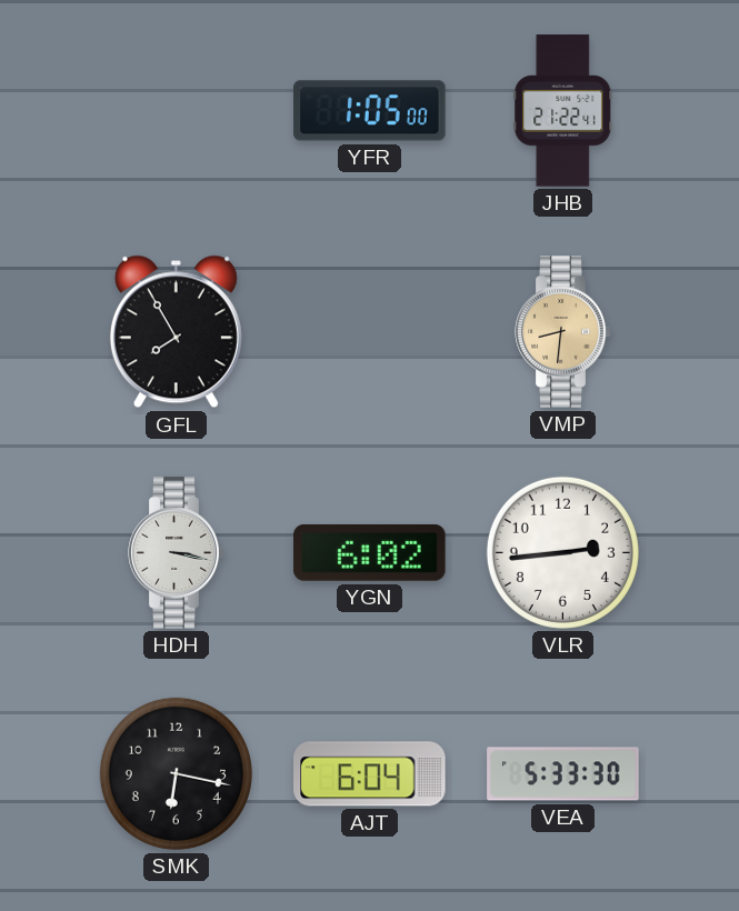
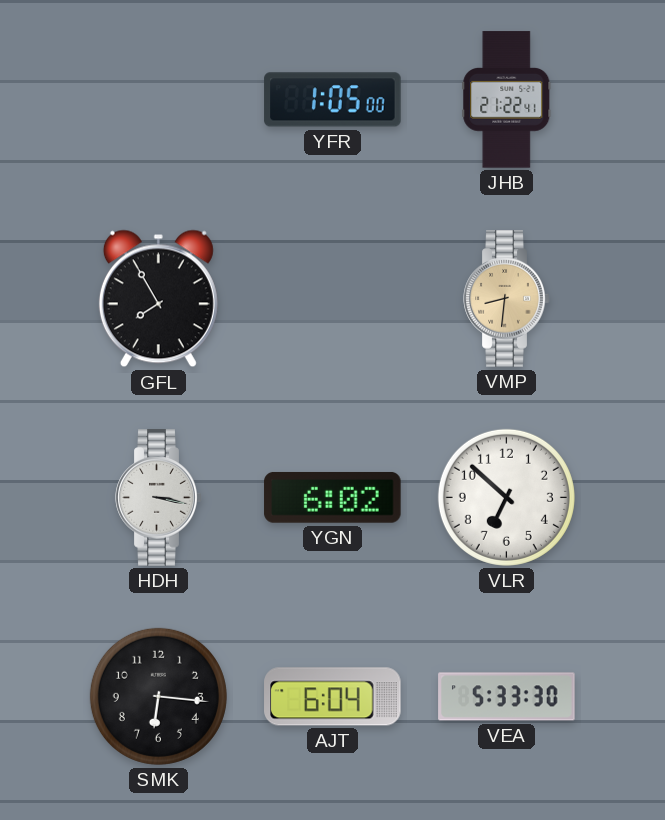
VLR: 2:44 -> 6:52 (506, 497)
SMK: 6:17 -> 6:16 (158, 696)
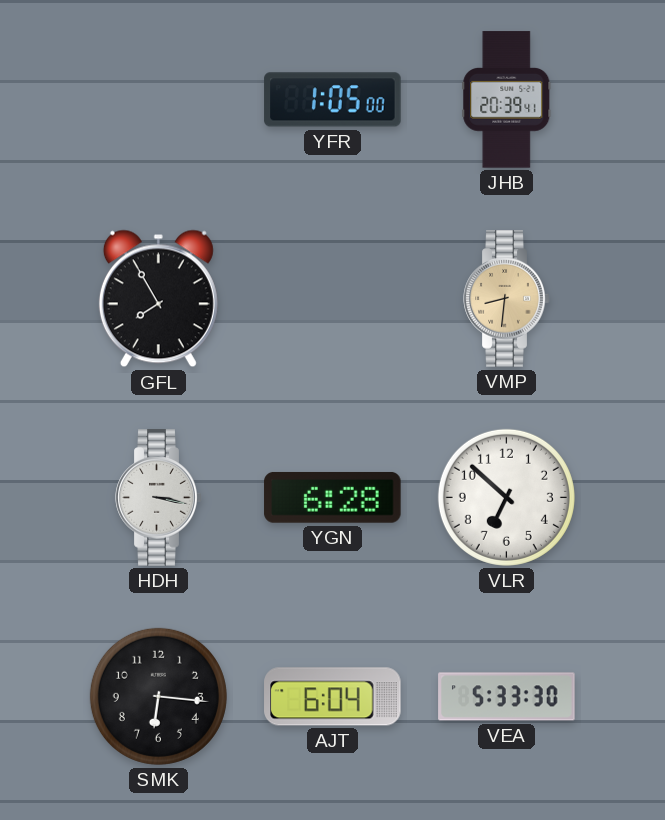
JHB: 21:22 -> 20:39 (507, 100)
YGN: 6:02 -> 6:28 (333, 498)
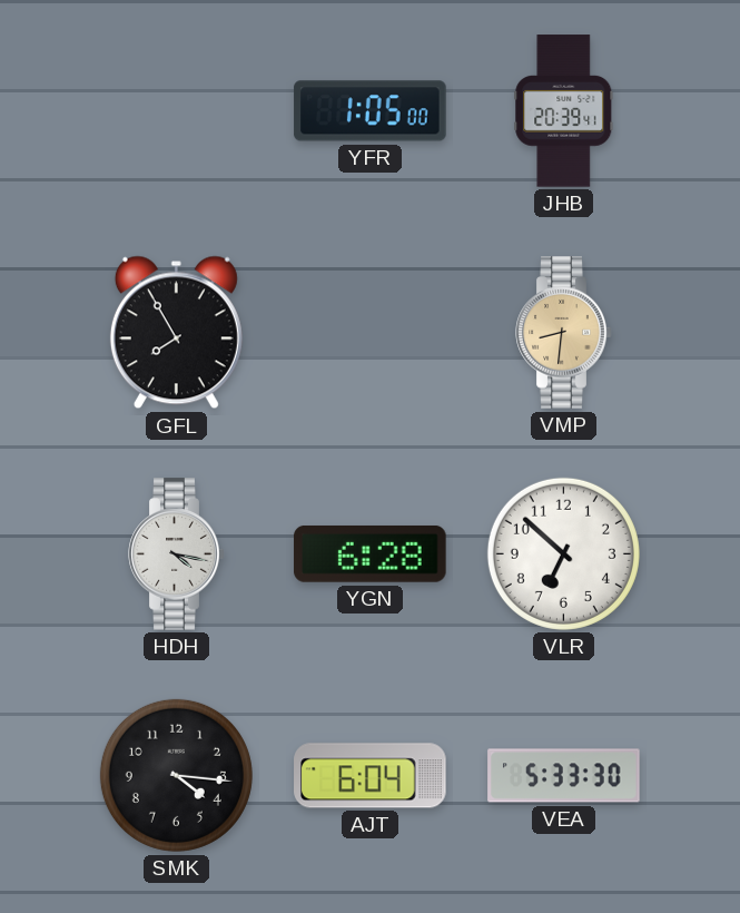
HDH: 3:17 -> 4:17 (177, 554)
SMK: 6:16 -> 4:16 (176, 775)
